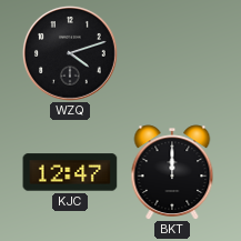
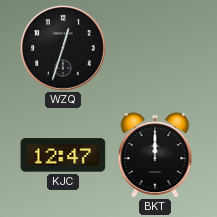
WZQ: 4:12 -> 12:33 (64, 49)
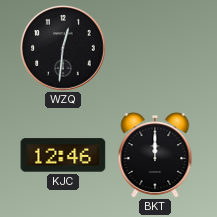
WZQ: 12:33 -> 12:31 (64, 49)
KJC: 12:47 -> 12:46 (63, 155)
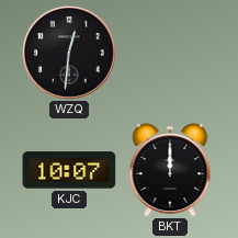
KJC: 12:46 -> 10:07 (69, 170)
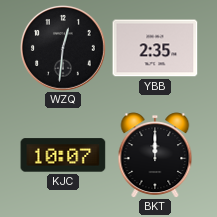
YBB: none -> 2:35 (155, 48)
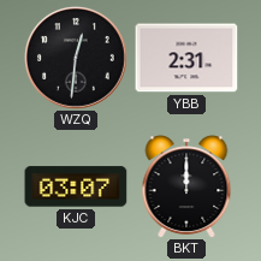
YBB: 2:35 -> 2:31 (186, 58)
KJC: 10:07 -> 03:07 (76, 186)
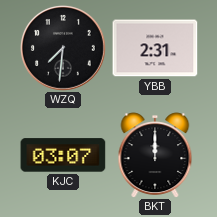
WZQ: 12:31 -> 7:31 (64, 49)
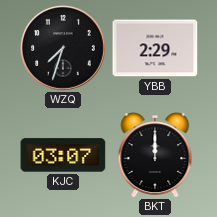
WZQ: 7:31 -> 7:33 (64, 49)
YBB: 2:31 -> 2:29 (155, 48)
